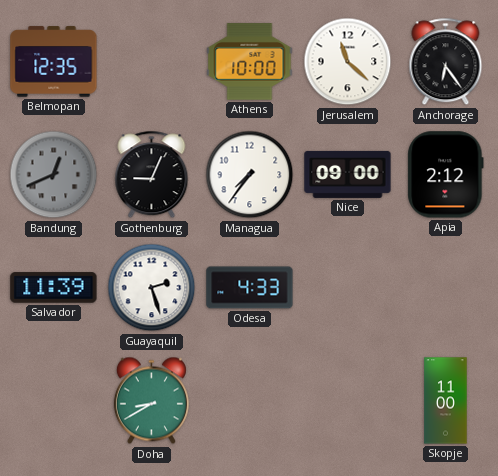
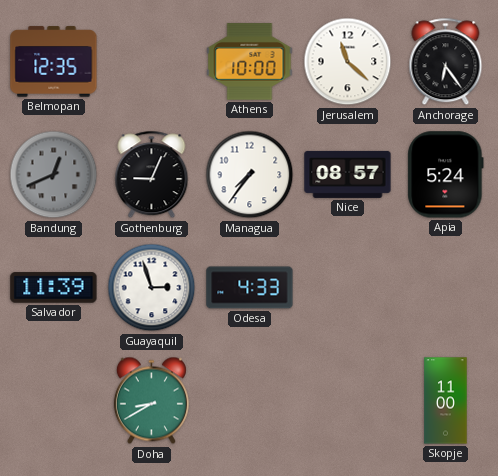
Nice: 09:00 -> 08:57 (348, 174)
Apia: 2:12 -> 5:24 (446, 175)
Guayaquil: 2:27 -> 2:57 (152, 288)
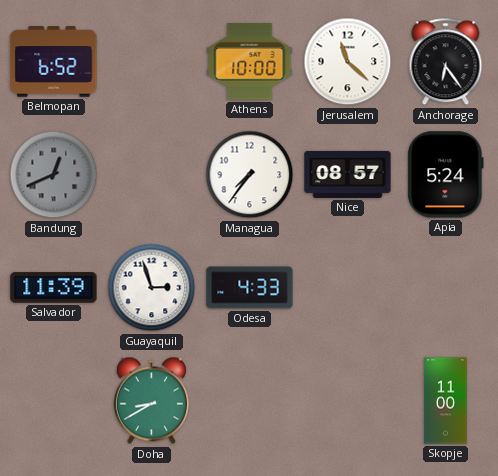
Belmopan: 12:35 -> 6:52 (54, 62)
Gothenburg: 9:04 -> none (152, 175)
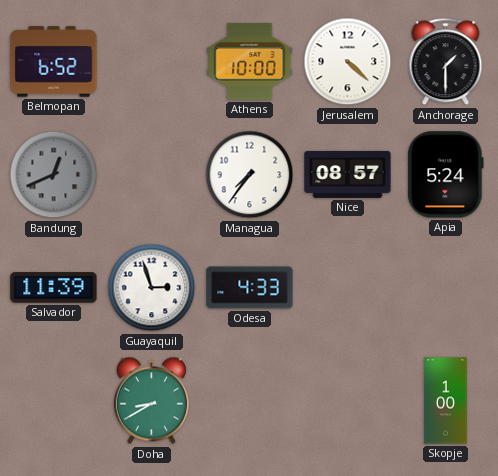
Jerusalem: 11:22 -> 4:22 (348, 62)
Anchorage: 6:24 -> 1:30 (446, 62)
Skopje: 11:00 -> 1:00 (446, 401)
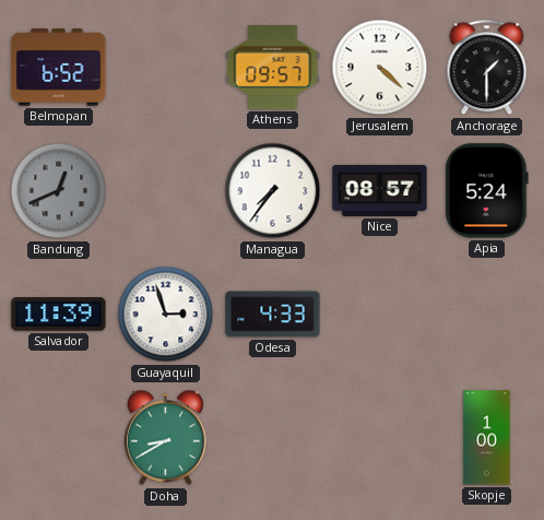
Athens: 10:00 -> 09:57 (273, 68)
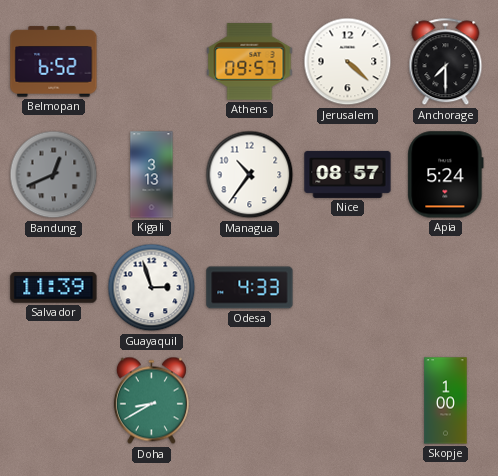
Anchorage: 1:30 -> 7:30 (446, 62)
Kigali: none -> 3:13 (152, 175)
Managua: 7:36 -> 10:36 (250, 175)
